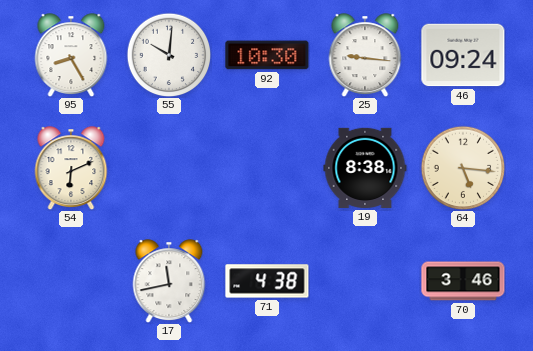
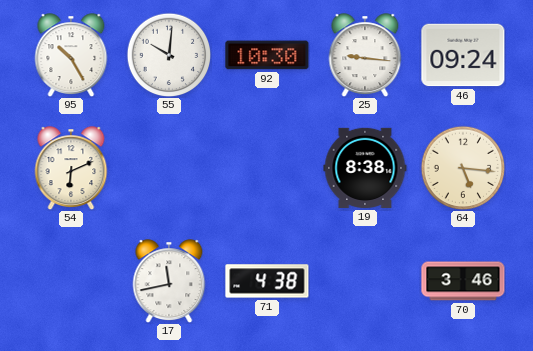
95: 8:25 -> 10:25 (71, 55)
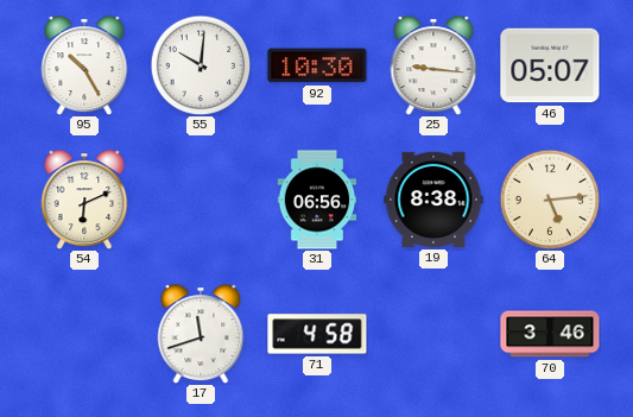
46: 09:24 -> 05:07 (550, 65)
31: none -> 06:56 (317, 200)
64: 5:16 -> 5:14 (550, 200)
17: 11:43 -> 11:42 (201, 334)
71: 4:38 -> 4:58 (317, 334)
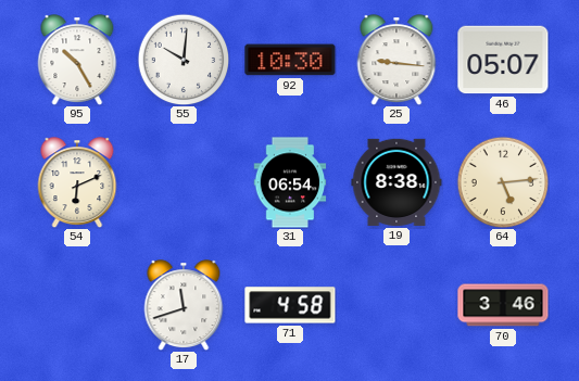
31: 06:56 -> 06:54 (290, 182)
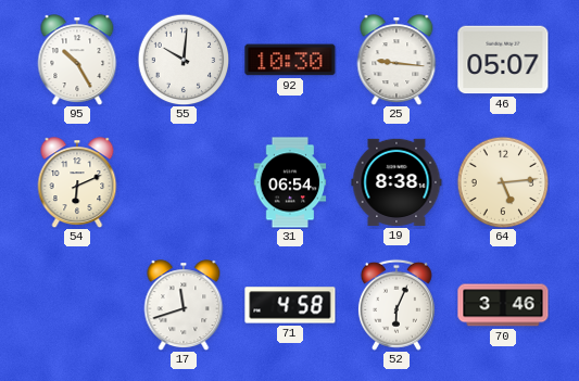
52: none -> 6:04 (397, 305)
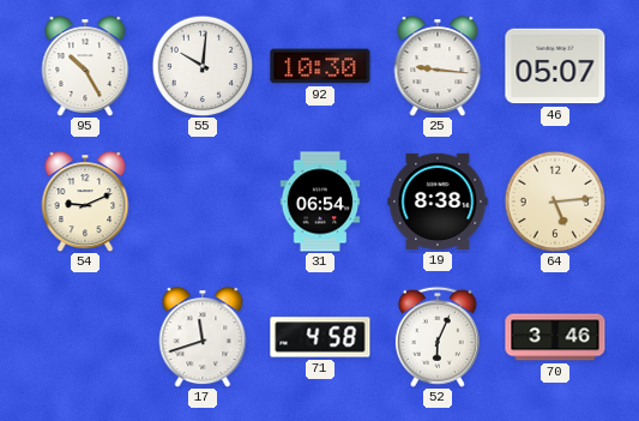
54: 6:11 -> 9:11 (85, 202)
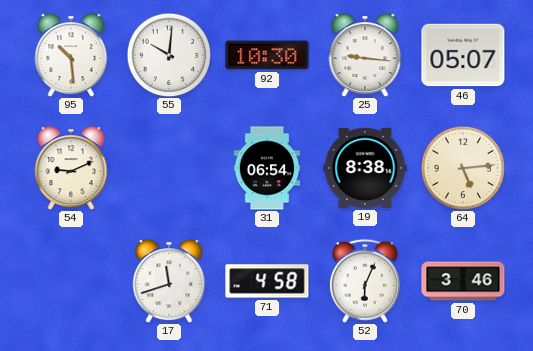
95: 10:25 -> 10:29 (71, 55)
